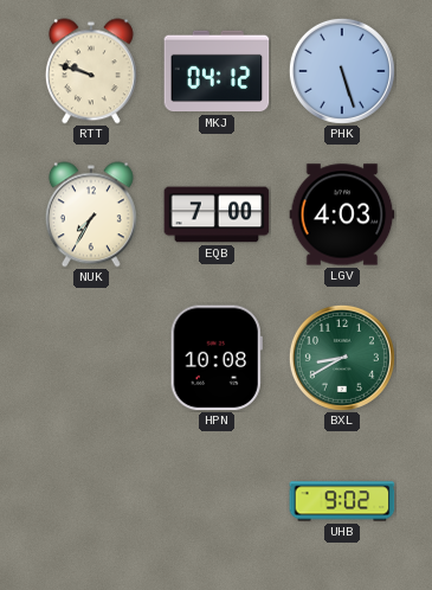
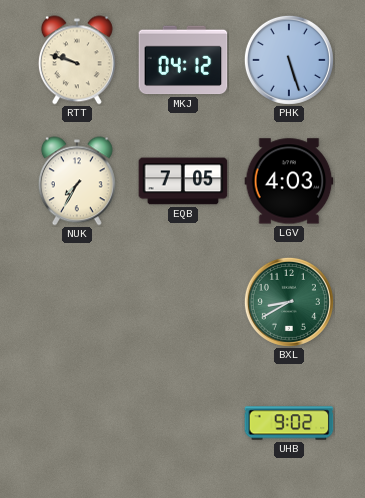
EQB: 7:00 -> 7:05 (183, 181)
HPN: 10:08 -> none (217, 358)
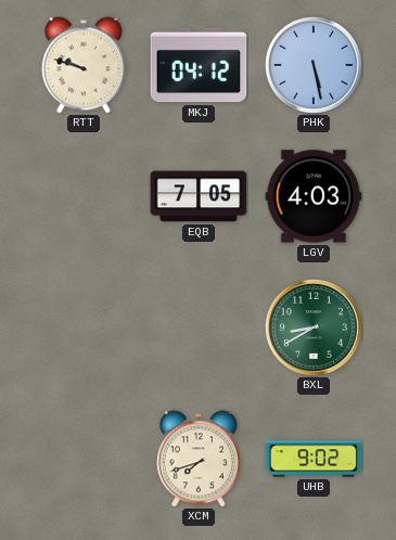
PHK: 5:27 -> 5:28 (314, 65)
NUK: 7:35 -> none (77, 181)
XCM: none -> 7:42 (199, 459)
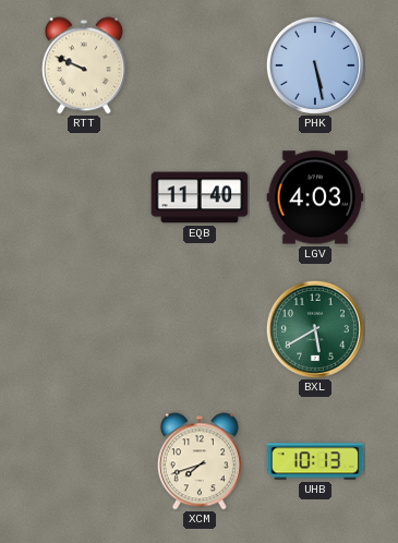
RTT: 9:48 -> 9:49 (84, 65)
MKJ: 04:12 -> none (199, 65)
EQB: 7:05 -> 11:40 (200, 197)
BXL: 8:40 -> 5:40 (315, 329)
UHB: 9:02 -> 10:13 (315, 461)
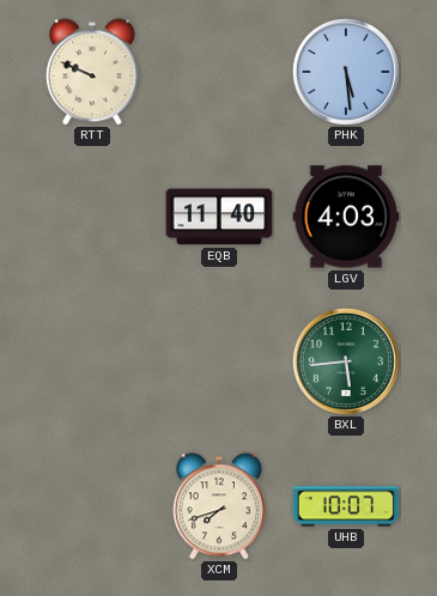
PHK: 5:28 -> 5:29 (346, 72)
BXL: 5:40 -> 5:44 (346, 361)
UHB: 10:13 -> 10:07 (346, 506)
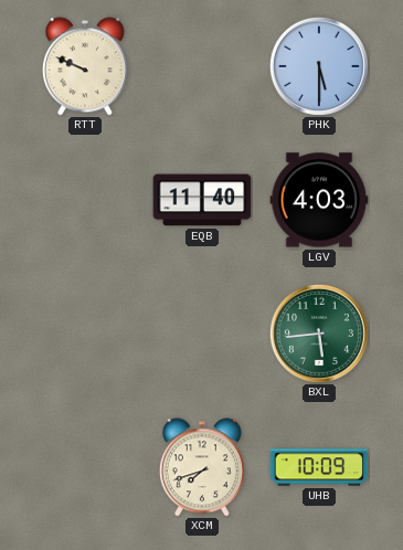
PHK: 5:29 -> 5:30 (319, 66)
UHB: 10:07 -> 10:09 (319, 467)
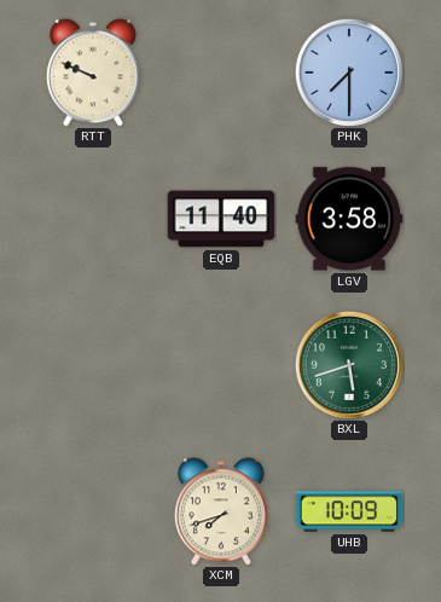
PHK: 5:30 -> 7:30 (349, 73)
LGV: 4:03 -> 3:58 (349, 219)
BXL: 5:44 -> 5:42 (349, 365)
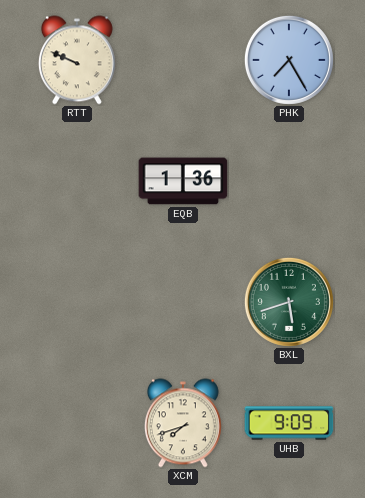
PHK: 7:30 -> 7:25 (289, 60)
EQB: 11:40 -> 1:36 (183, 181)
LGV: 3:58 -> none (349, 219)
UHB: 10:09 -> 9:09 (289, 423)
